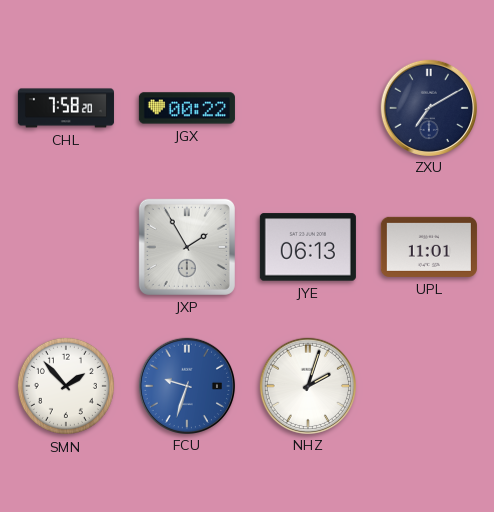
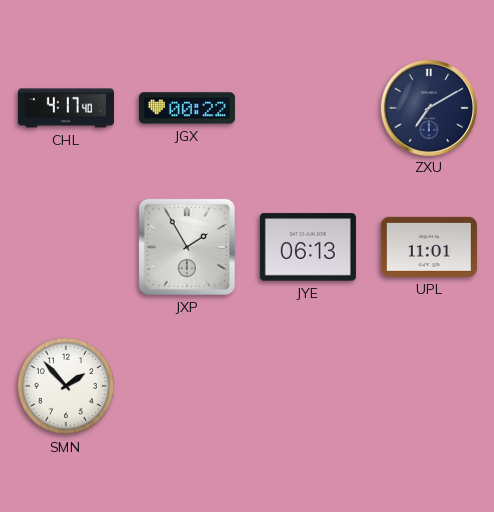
CHL: 7:58 -> 4:17 (66, 108)
FCU: 9:33 -> none (186, 385)
NHZ: 2:03 -> none (307, 385)
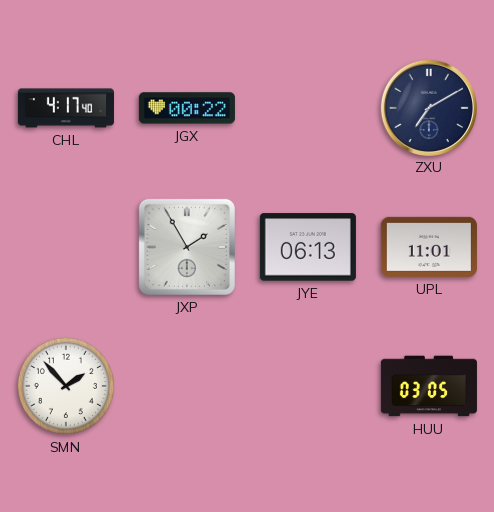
HUU: none -> 03:05 (429, 386)
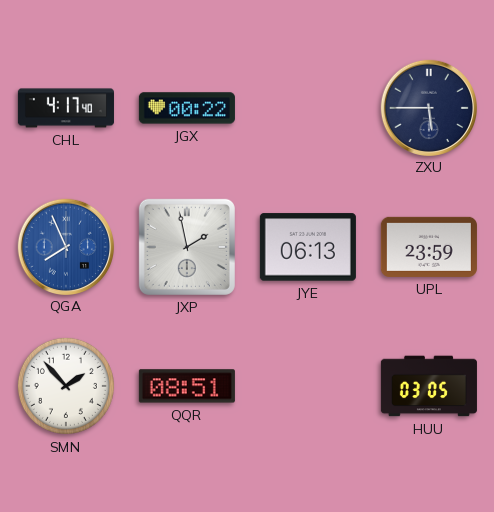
ZXU: 7:10 -> 5:45 (428, 107)
QGA: none -> 7:56 (65, 246)
JXP: 1:55 -> 1:58 (187, 247)
UPL: 11:01 -> 23:59 (429, 247)
QQR: none -> 08:51 (187, 386)
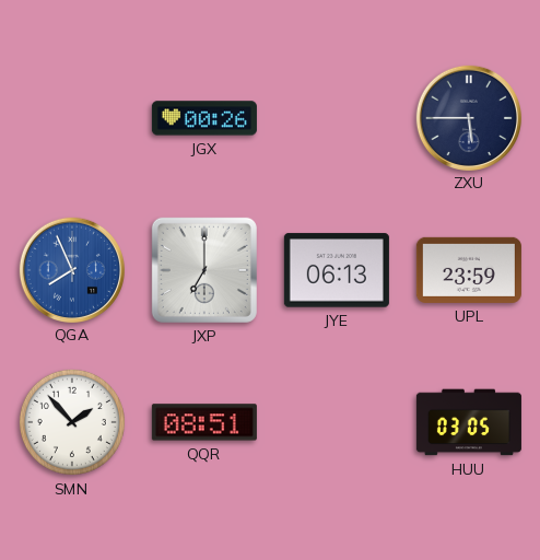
CHL: 4:17 -> none (66, 108)
JGX: 00:22 -> 00:26 (204, 118)
JXP: 1:58 -> 7:00 (204, 270)
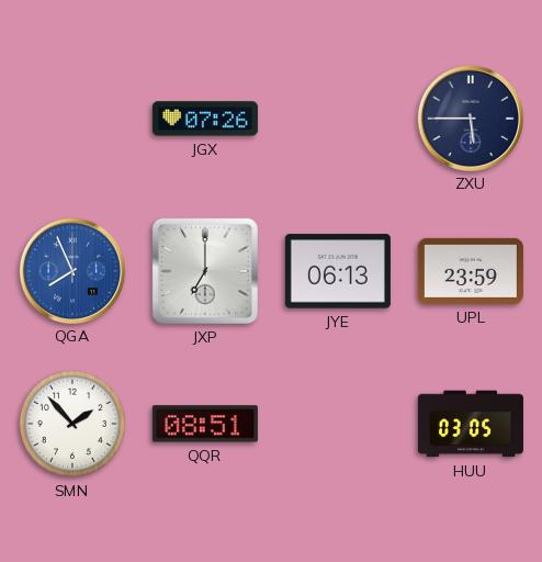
JGX: 00:26 -> 07:26 (205, 119)
